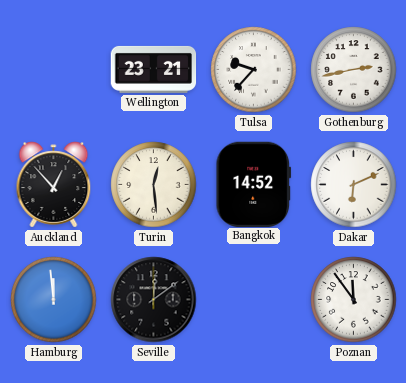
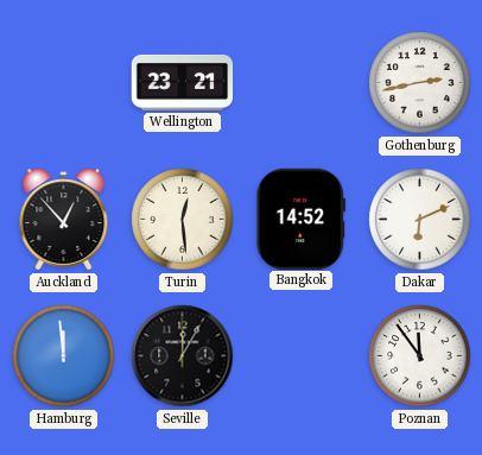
Tulsa: 9:37 -> none (254, 70)
Seville: 12:09 -> 12:05 (183, 356)
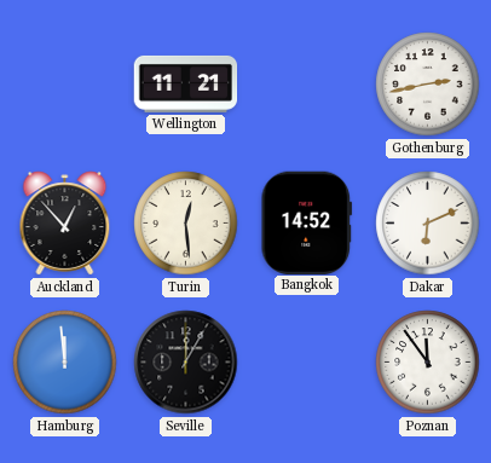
Wellington: 23:21 -> 11:21 (186, 83)
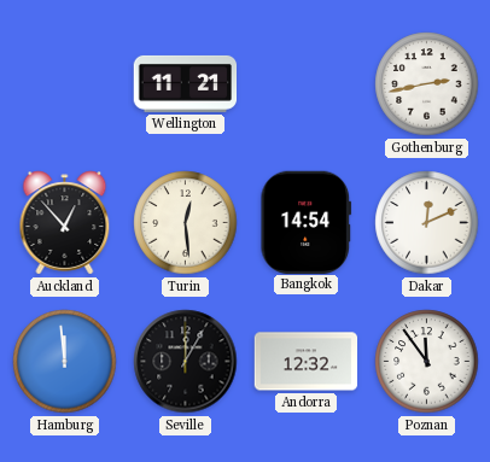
Bangkok: 14:52 -> 14:54 (307, 222)
Dakar: 6:11 -> 12:11 (427, 223)
Andorra: none -> 12:32 (307, 362)
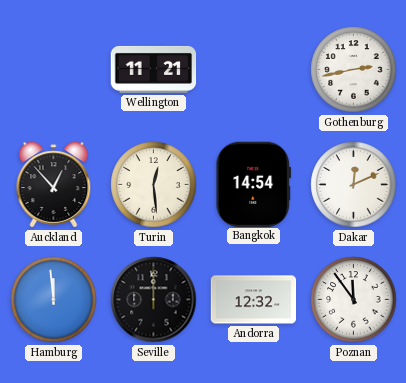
Seville: 12:05 -> 12:00 (154, 300)
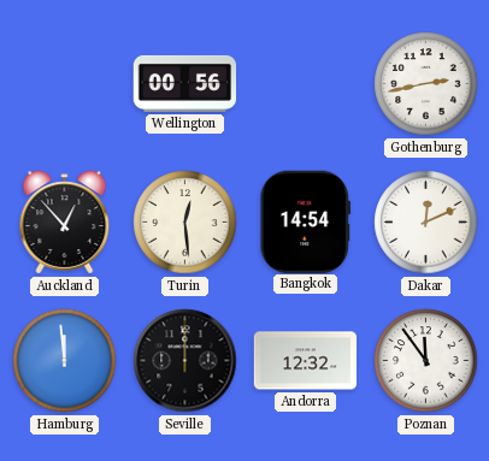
Wellington: 11:21 -> 00:56 (185, 83)
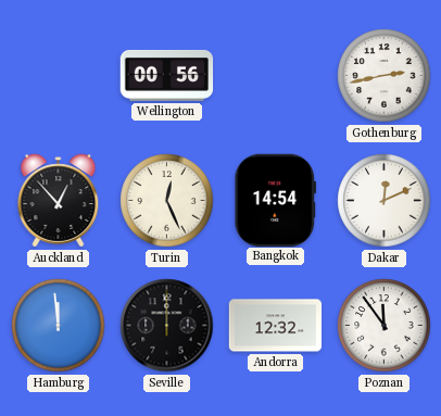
Turin: 12:29 -> 12:26 (167, 201)
